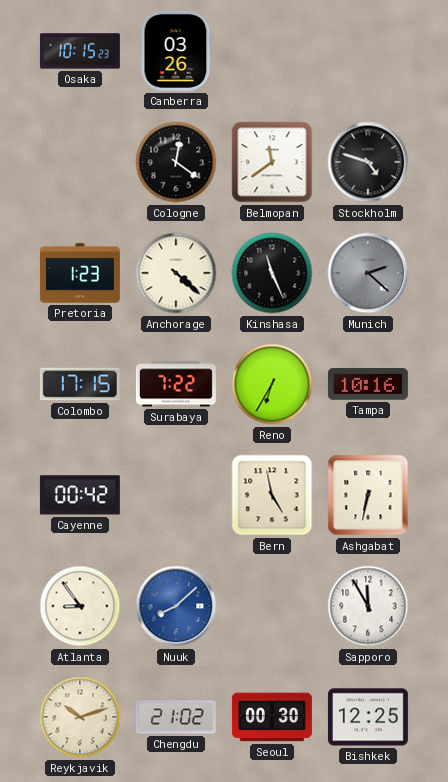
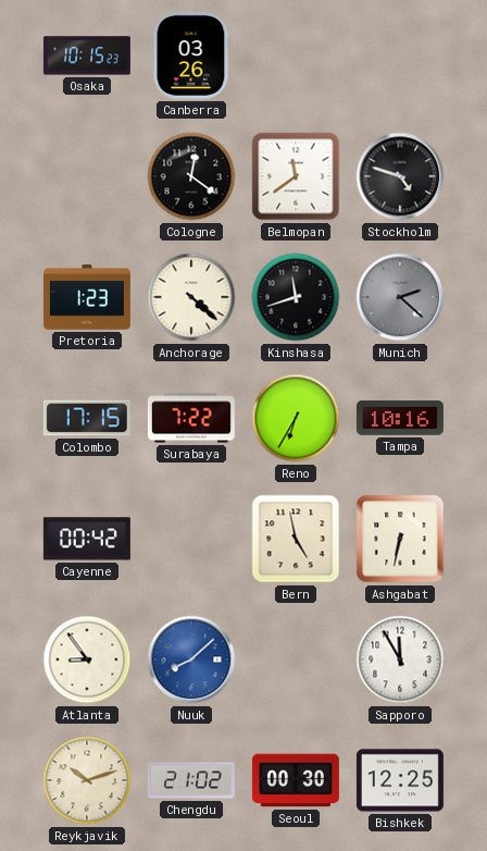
Kinshasa: 11:26 -> 11:42 (296, 297)
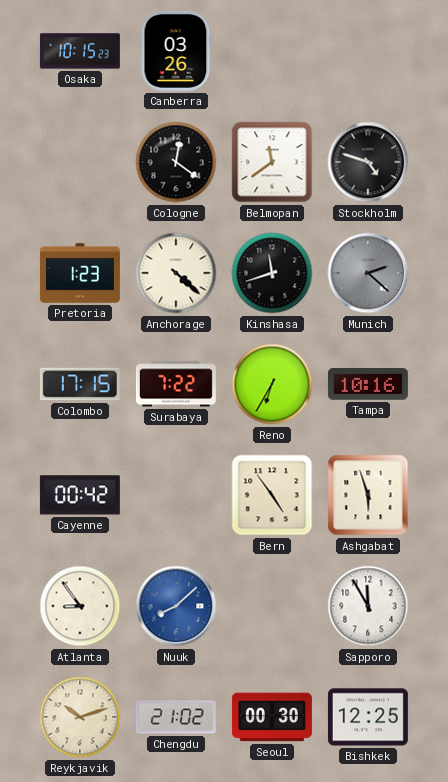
Bern: 4:58 -> 4:54 (272, 495)
Ashgabat: 6:32 -> 5:57 (368, 495)
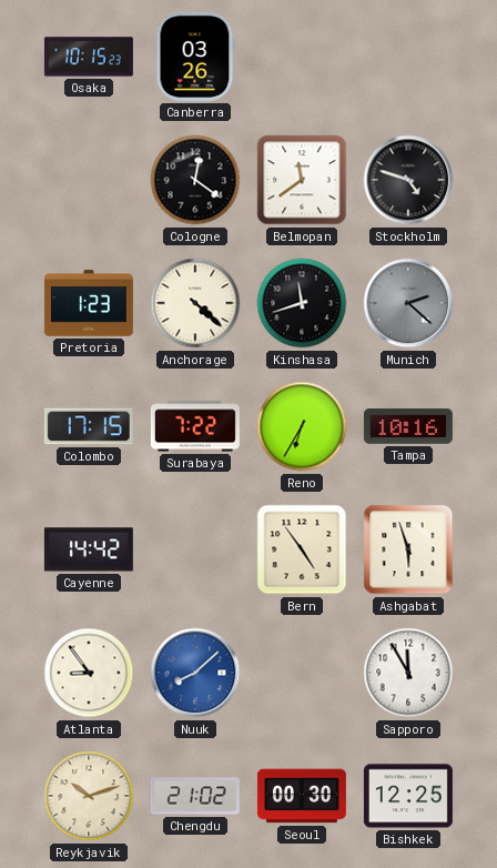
Cayenne: 00:42 -> 14:42 (89, 549)
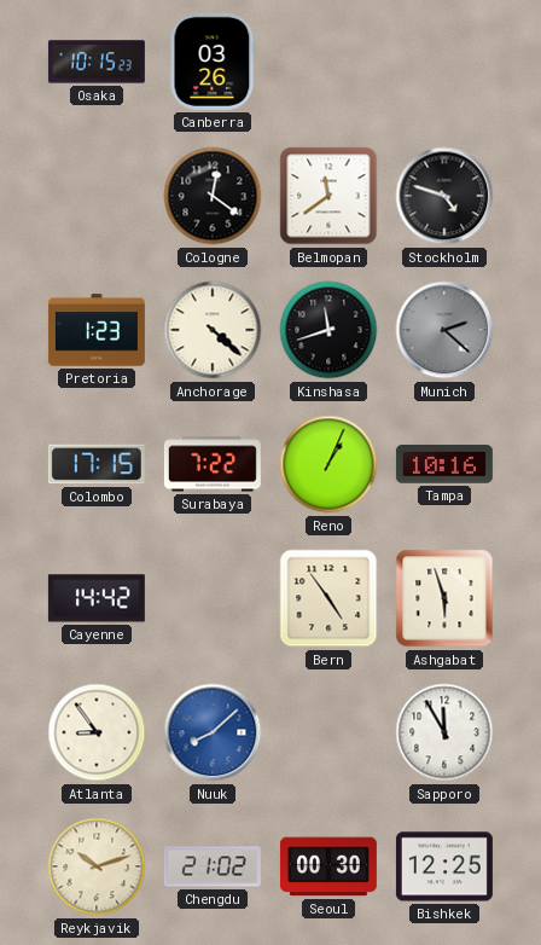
Reno: 6:35 -> 1:04 (328, 464)
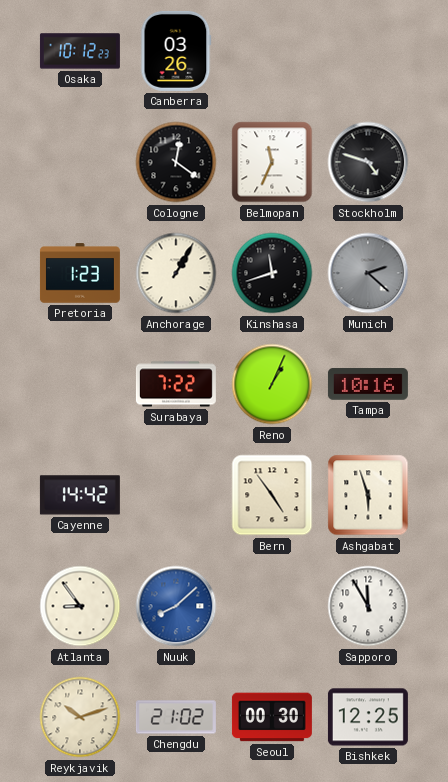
Osaka: 10:15 -> 10:12 (80, 51)
Belmopan: 11:39 -> 11:34 (272, 162)
Anchorage: 4:22 -> 1:05 (176, 273)
Colombo: 17:15 -> none (97, 464)
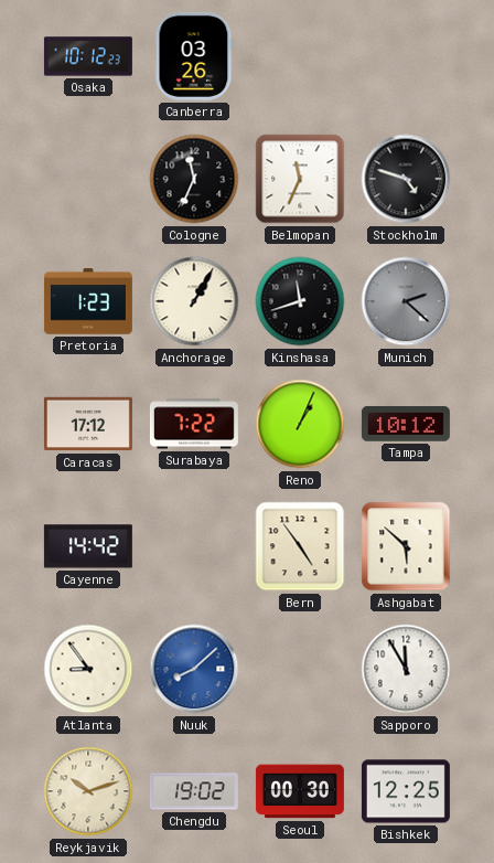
Cologne: 12:21 -> 11:34 (194, 179)
Caracas: none -> 17:12 (88, 424)
Tampa: 10:16 -> 10:12 (406, 424)
Ashgabat: 5:57 -> 5:52 (406, 546)
Chengdu: 21:02 -> 19:02 (194, 791)
